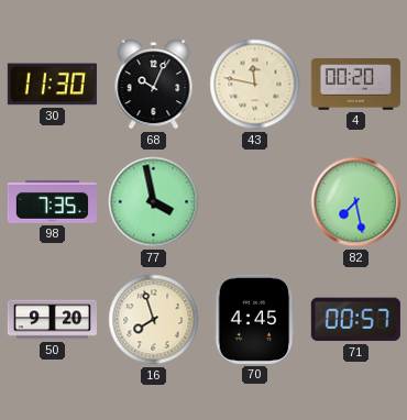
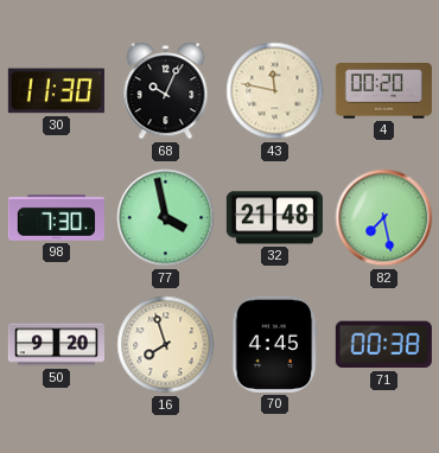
98: 7:35 -> 7:30 (56, 218)
32: none -> 21:48 (274, 218)
71: 00:57 -> 00:38 (383, 345)
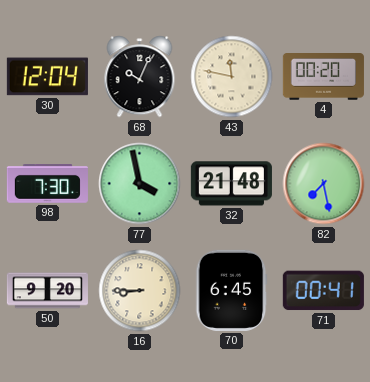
30: 11:30 -> 12:04 (47, 77)
16: 7:57 -> 8:45 (140, 291)
70: 4:45 -> 6:45 (232, 290)
71: 00:38 -> 00:41 (323, 291)
